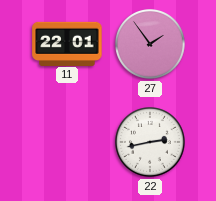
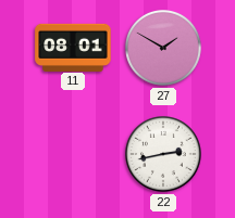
11: 22:01 -> 08:01 (73, 47)
27: 1:54 -> 1:50 (164, 49)
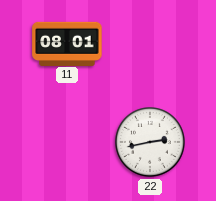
27: 1:50 -> none (164, 49)
